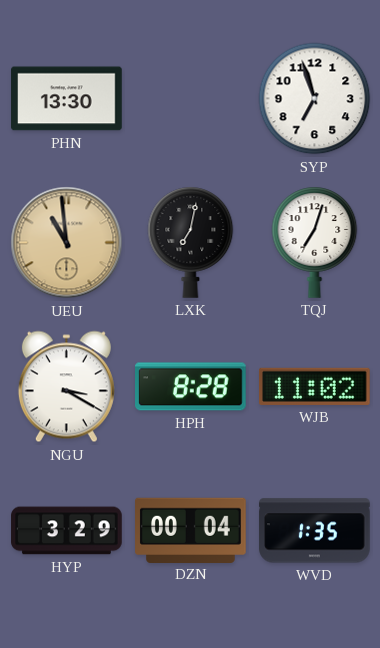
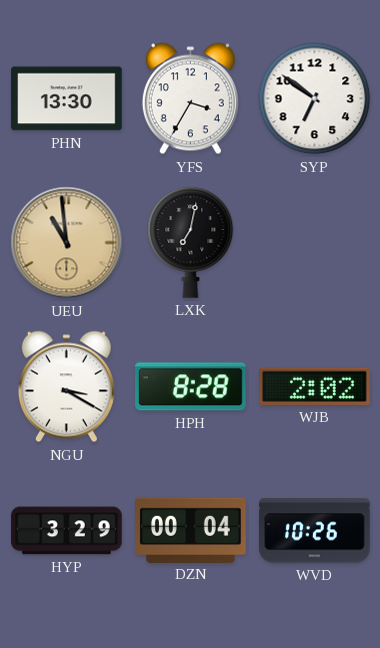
YFS: none -> 3:35 (190, 99)
SYP: 6:57 -> 6:51 (315, 99)
TQJ: 7:03 -> none (315, 242)
WJB: 11:02 -> 2:02 (315, 386)
WVD: 1:35 -> 10:26 (315, 531)
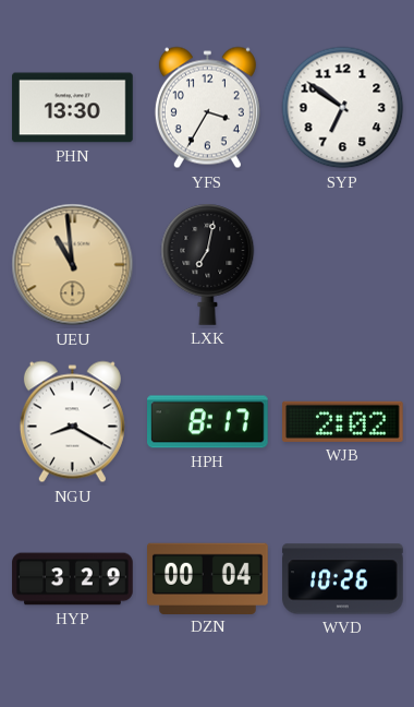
NGU: 3:20 -> 8:20 (72, 422)
HPH: 8:28 -> 8:17 (208, 422)
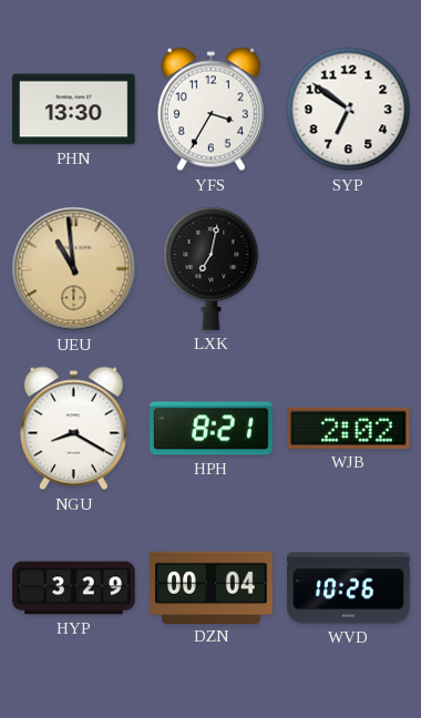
HPH: 8:17 -> 8:21 (212, 429)
